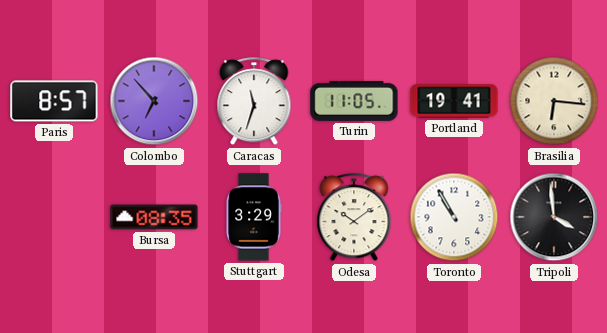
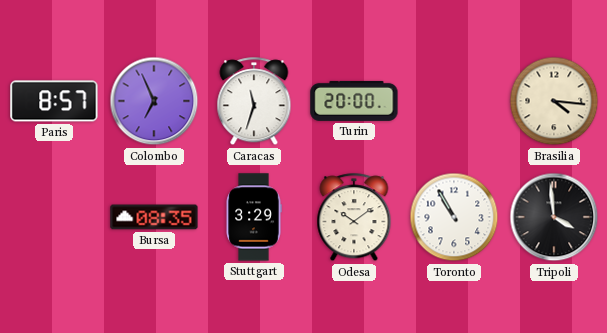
Colombo: 6:53 -> 6:56 (154, 101)
Turin: 11:05 -> 20:00 (354, 101)
Portland: 19:41 -> none (454, 101)
Brasilia: 6:16 -> 4:16 (554, 101)
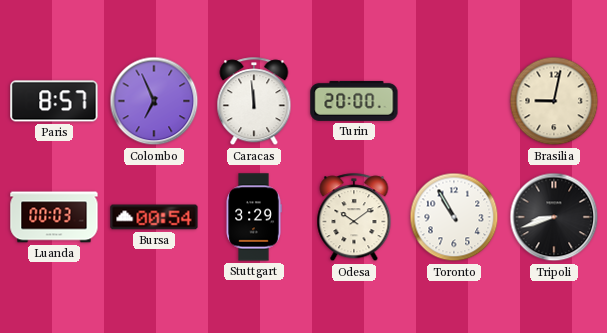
Caracas: 11:33 -> 11:59 (254, 102)
Brasilia: 4:16 -> 9:02 (554, 101)
Luanda: none -> 00:03 (54, 217)
Bursa: 08:35 -> 00:54 (154, 217)
Tripoli: 3:59 -> 8:42 (554, 217)
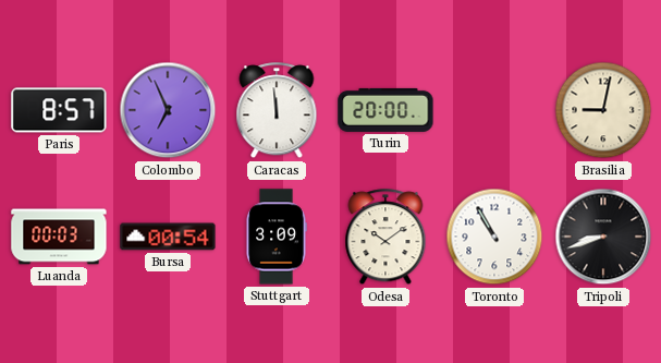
Stuttgart: 3:29 -> 3:09 (277, 237)
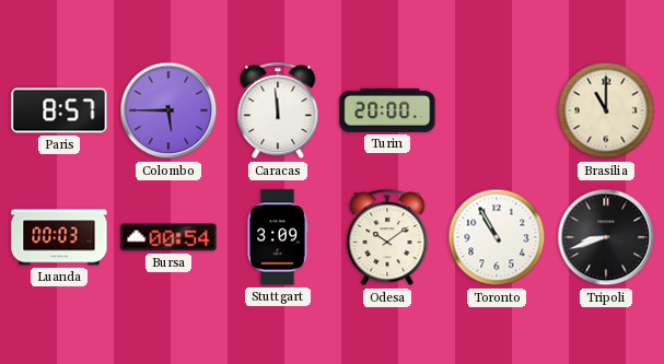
Colombo: 6:56 -> 5:45 (168, 110)
Brasilia: 9:02 -> 11:00 (606, 110)
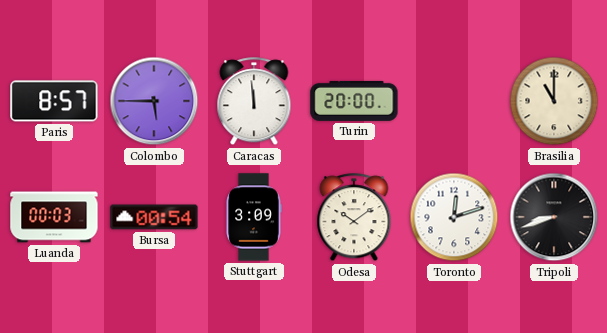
Toronto: 10:55 -> 12:12 (454, 217)
